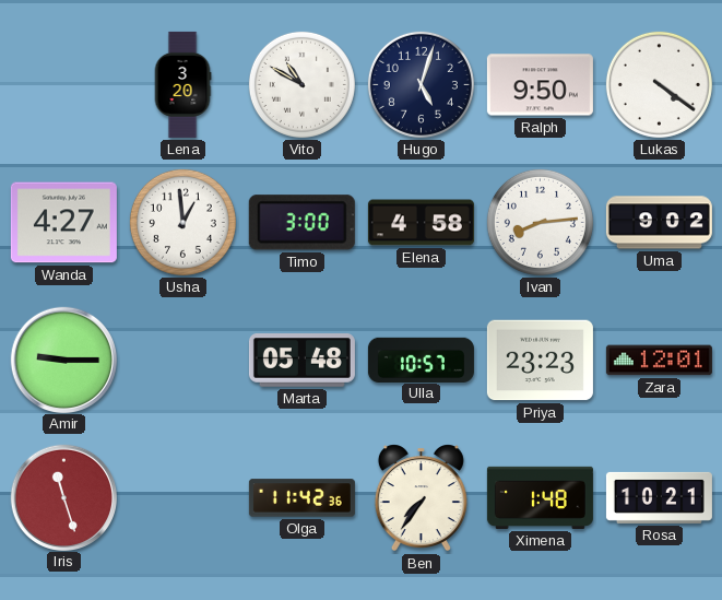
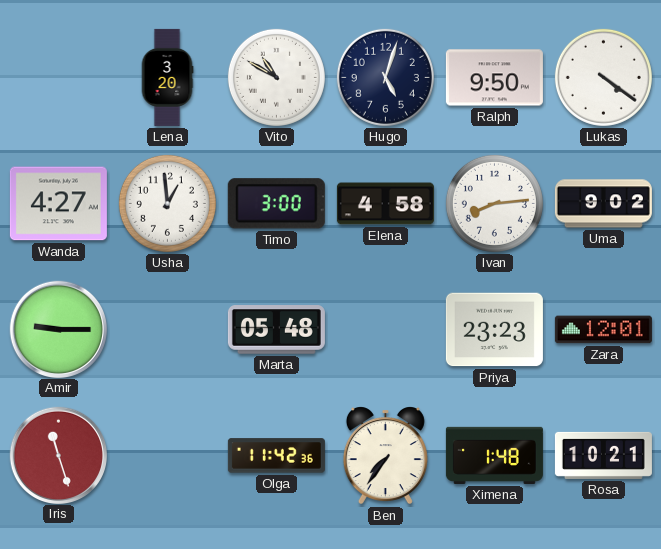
Ulla: 10:57 -> none (421, 360)
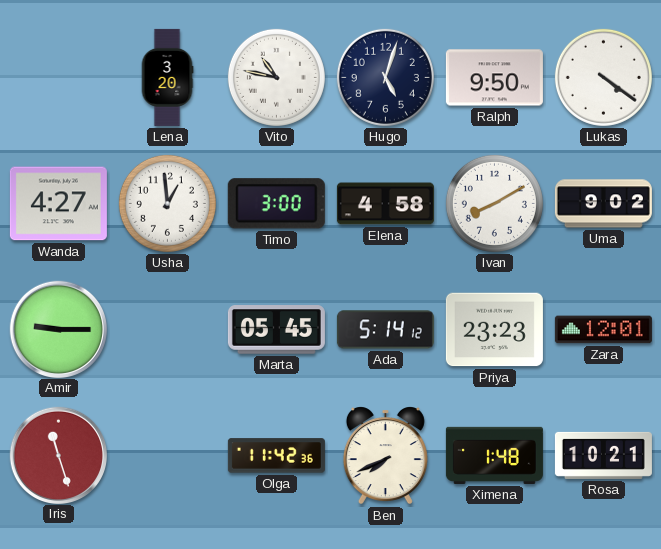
Vito: 10:50 -> 10:47 (276, 77)
Ivan: 8:14 -> 8:10 (494, 203)
Marta: 05:48 -> 05:45 (276, 330)
Ada: none -> 5:14 (385, 330)
Ben: 7:36 -> 7:41 (385, 456)
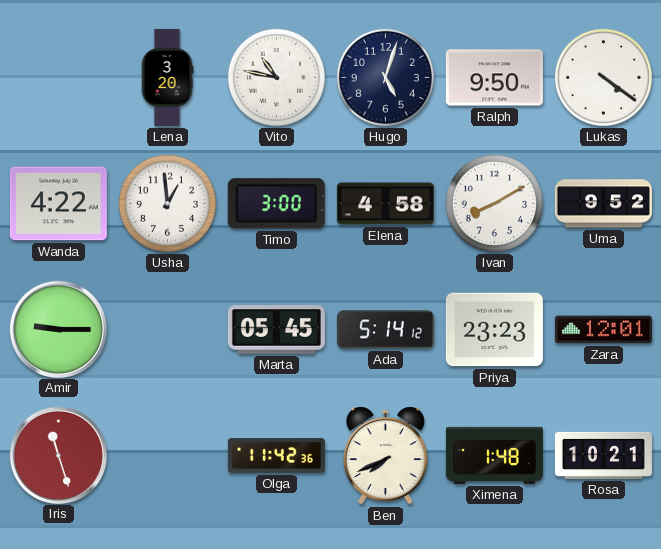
Wanda: 4:27 -> 4:22 (58, 204)
Uma: 9:02 -> 9:52 (603, 204)
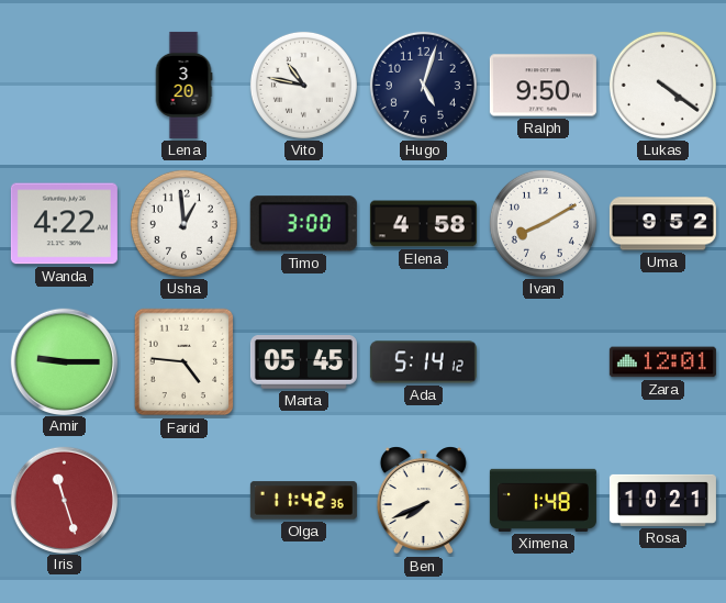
Farid: none -> 4:46 (185, 362)
Priya: 23:23 -> none (494, 330)
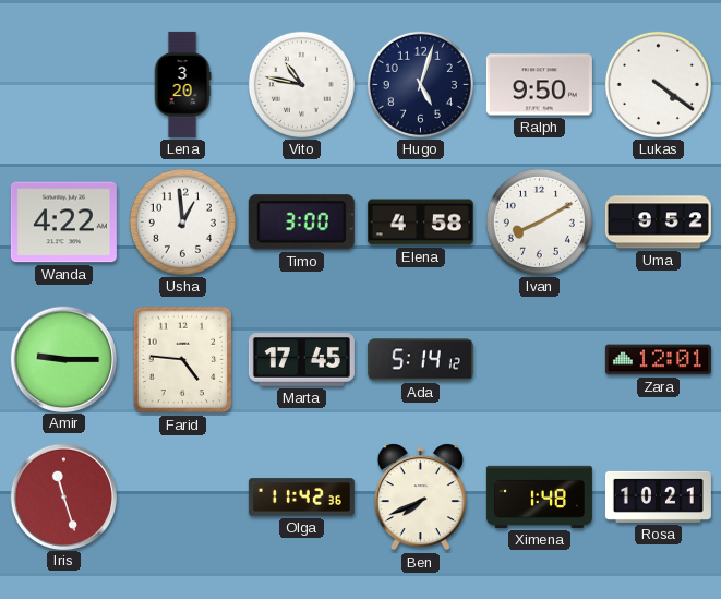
Marta: 05:45 -> 17:45 (301, 360)
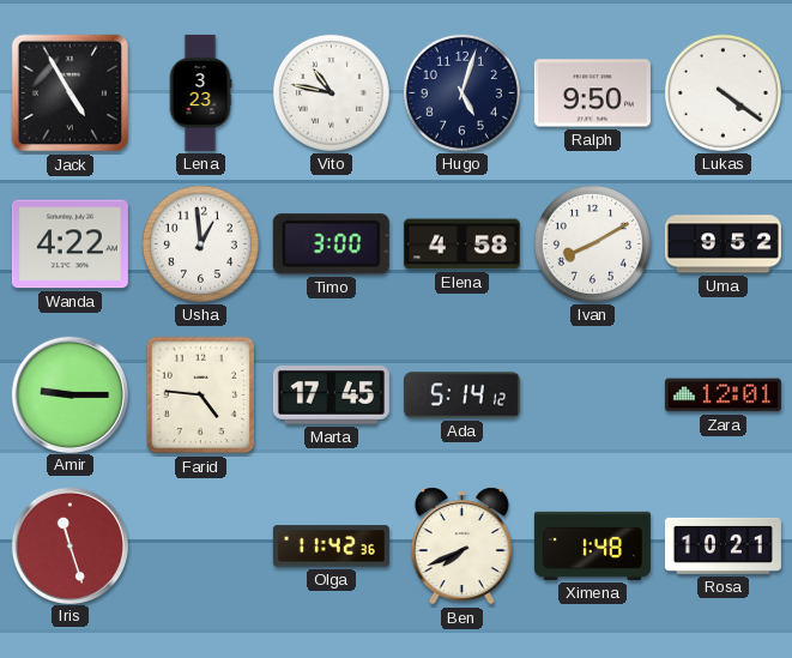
Jack: none -> 4:55 (71, 93)
Lena: 3:20 -> 3:23 (200, 92)
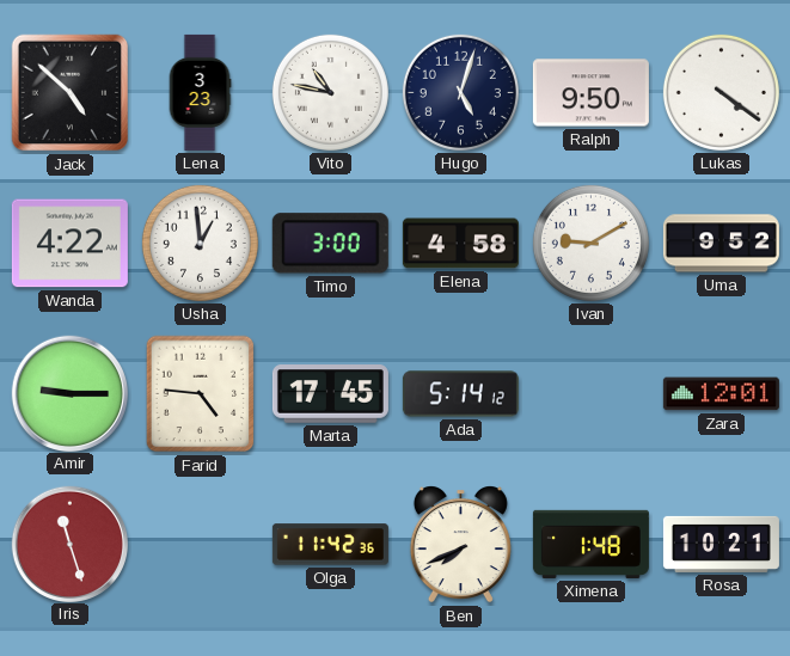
Jack: 4:55 -> 4:52 (71, 93)
Ivan: 8:10 -> 9:10 (590, 243)
